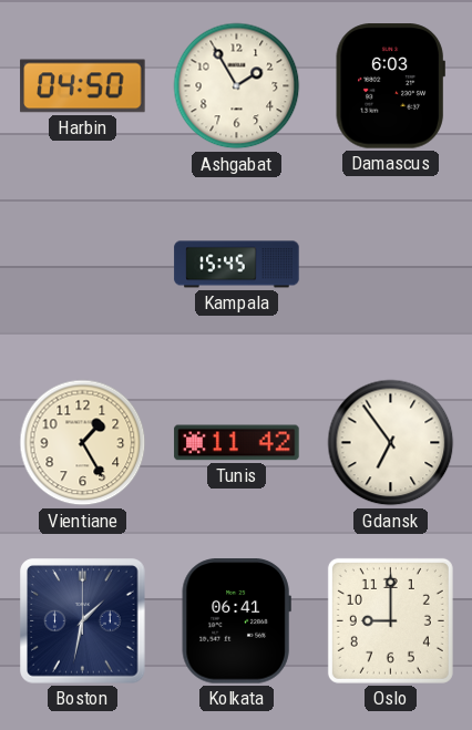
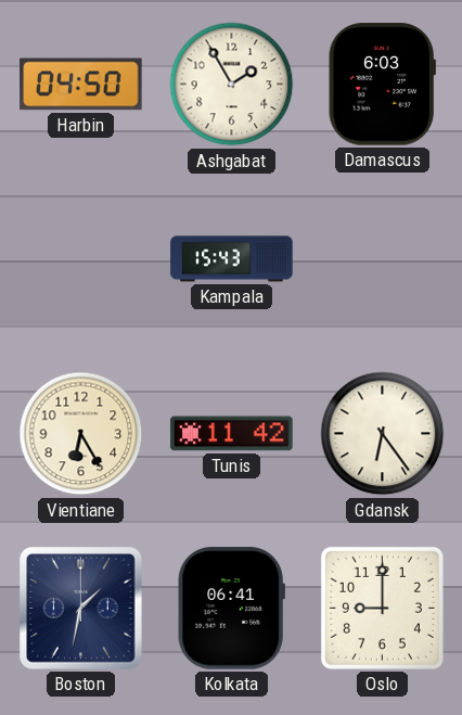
Kampala: 15:45 -> 15:43 (232, 259)
Vientiane: 1:25 -> 6:25 (81, 434)
Gdansk: 6:54 -> 6:24 (383, 434)
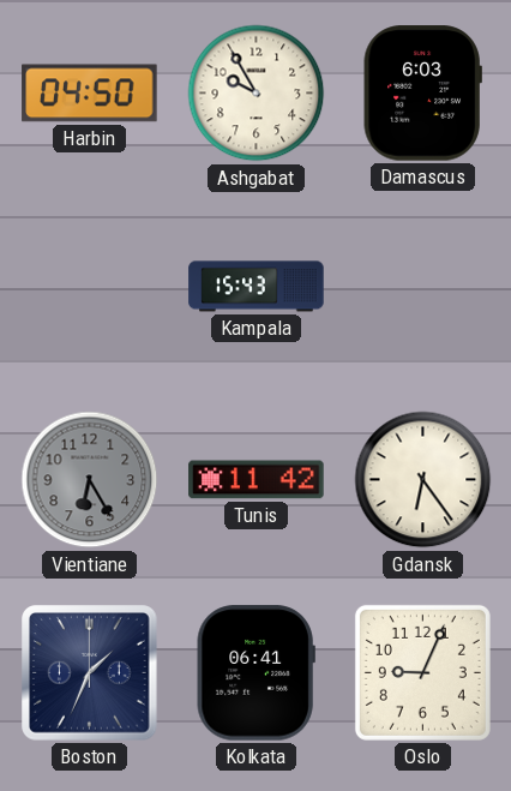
Ashgabat: 1:55 -> 9:55 (257, 94)
Vientiane dial: cream -> grey (90, 480)
Boston: 1:32 -> 1:34 (90, 673)
Oslo: 9:00 -> 9:04 (422, 672)
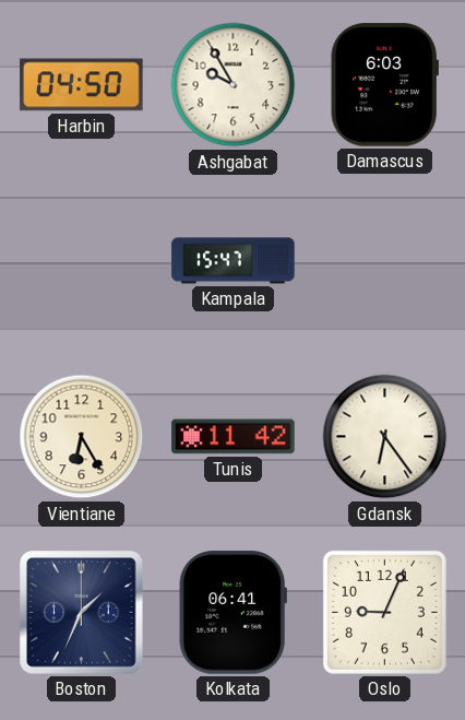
Kampala: 15:43 -> 15:47 (234, 261)
Vientiane dial: grey -> cream (82, 437)
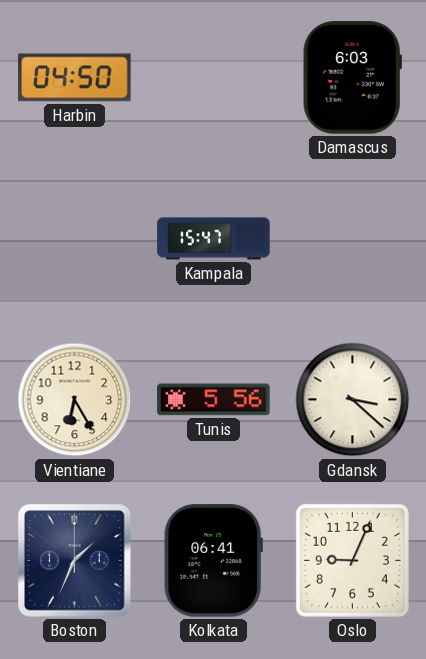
Ashgabat: 9:55 -> none (234, 85)
Tunis: 11:42 -> 5:56 (214, 400)
Gdansk: 6:24 -> 3:22 (353, 400)
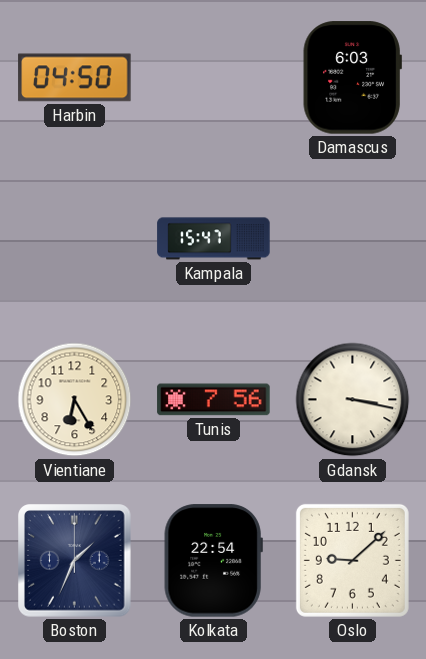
Tunis: 5:56 -> 7:56 (214, 400)
Gdansk: 3:22 -> 3:17 (353, 400)
Kolkata: 06:41 -> 22:54 (213, 561)
Oslo: 9:04 -> 9:08 (352, 560)
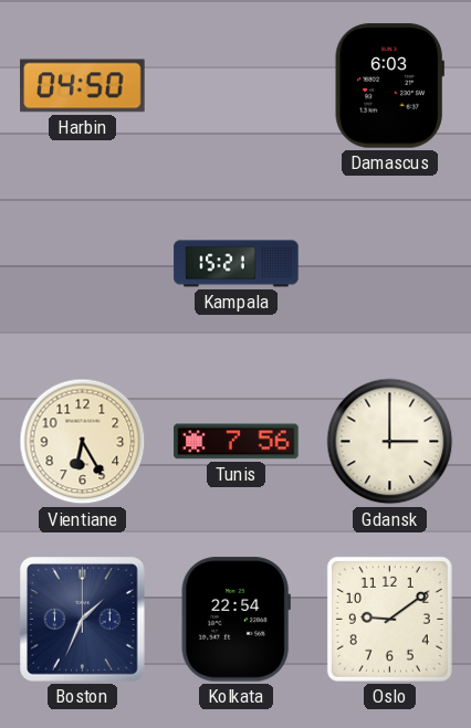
Kampala: 15:47 -> 15:21 (237, 264)
Gdansk: 3:17 -> 3:00 (390, 442)
Oslo: 9:08 -> 9:09 (389, 619)
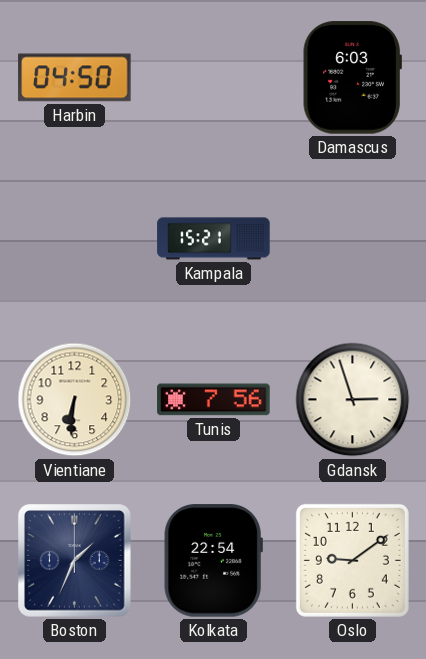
Vientiane: 6:25 -> 6:31 (75, 400)
Gdansk: 3:00 -> 2:57 (353, 400)
